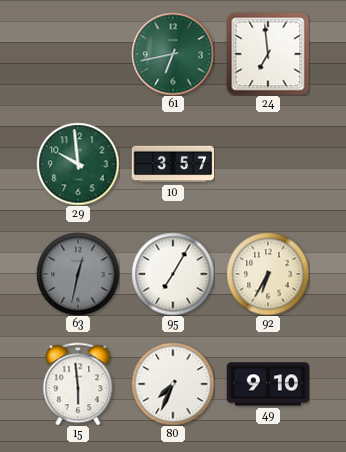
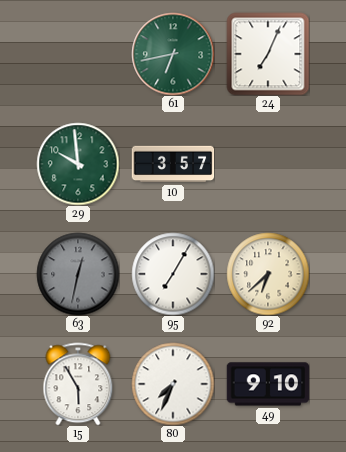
24: 6:59 -> 7:04 (268, 54)
92: 6:35 -> 6:38 (268, 274)
15: 5:59 -> 5:55 (78, 384)
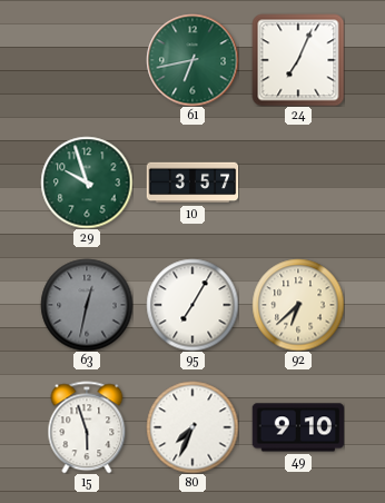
29: 9:59 -> 9:57 (87, 183)
15: 5:55 -> 5:57 (87, 427)
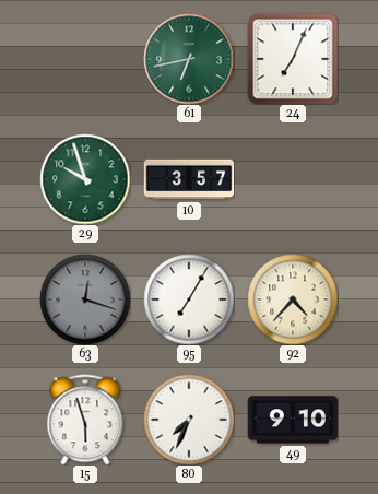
63: 12:32 -> 12:18 (85, 299)
92: 6:38 -> 4:37 (293, 299)
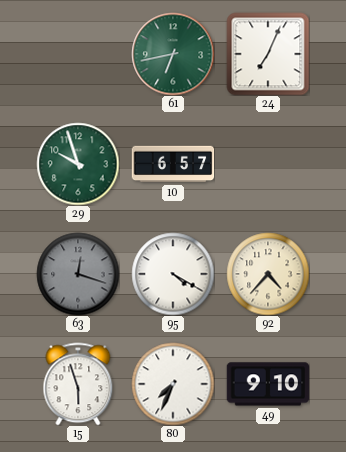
10: 3:57 -> 6:57 (173, 164)
95: 7:05 -> 4:20 (173, 274)
